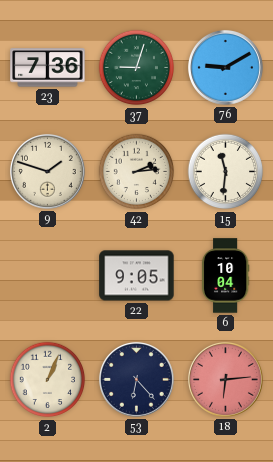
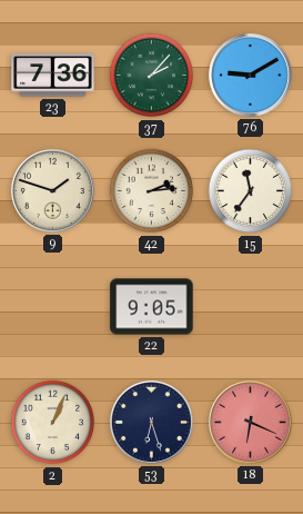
37: 9:03 -> 2:07 (152, 76)
15: 11:31 -> 11:36 (251, 191)
6: 10:04 -> none (225, 276)
53: 6:23 -> 6:27 (151, 422)
18: 6:14 -> 6:19 (250, 422)
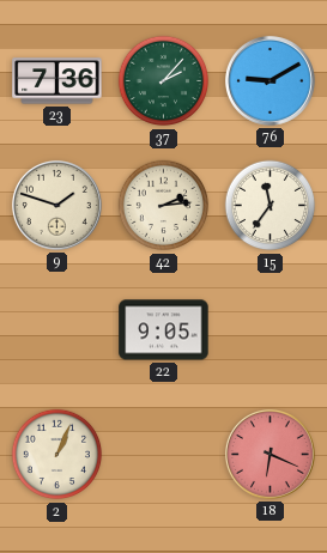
53: 6:27 -> none (151, 422)
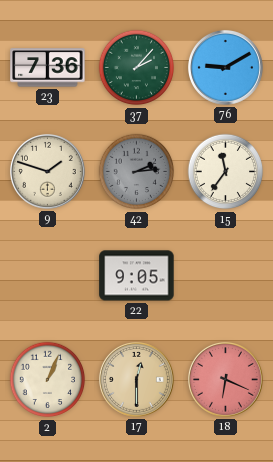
42 dial: cream -> grey (137, 172)
17: none -> 12:30 (136, 379)
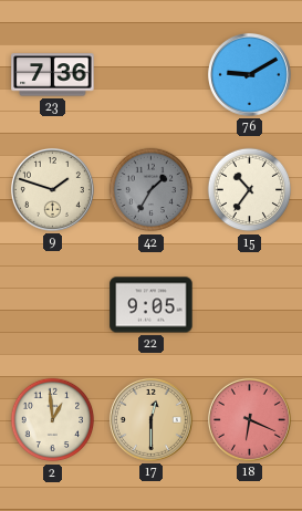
37: 2:07 -> none (137, 68)
42: 2:14 -> 1:35 (152, 190)
15: 11:36 -> 10:36 (250, 190)
2: 1:04 -> 12:59 (53, 420)
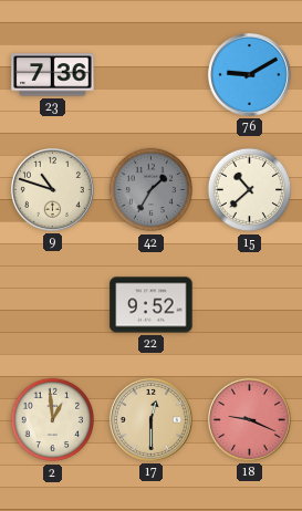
9: 1:48 -> 10:48 (52, 189)
15: 10:36 -> 10:38 (250, 190)
22: 9:05 -> 9:52 (152, 305)
18: 6:19 -> 9:19 (249, 419)
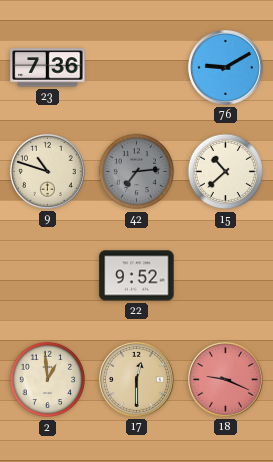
42: 1:35 -> 7:14 (137, 172)
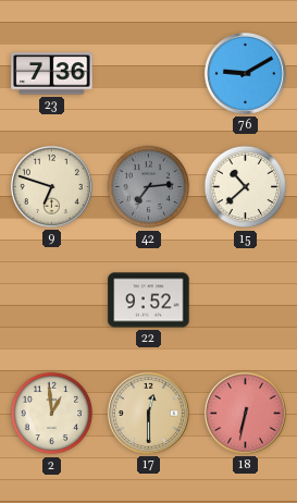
9: 10:48 -> 6:48 (51, 186)
18: 9:19 -> 6:32 (245, 413)
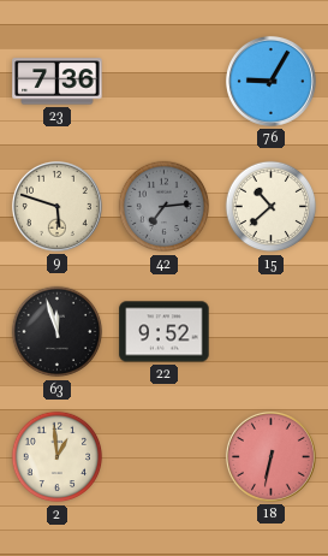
76: 9:10 -> 9:05 (270, 81)
9: 6:48 -> 5:48 (56, 206)
63: none -> 11:57 (58, 332)
17: 12:30 -> none (148, 413)
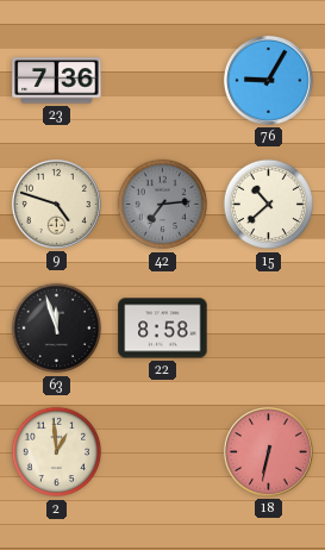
9: 5:48 -> 4:48 (56, 204)
22: 9:52 -> 8:58 (163, 329)
